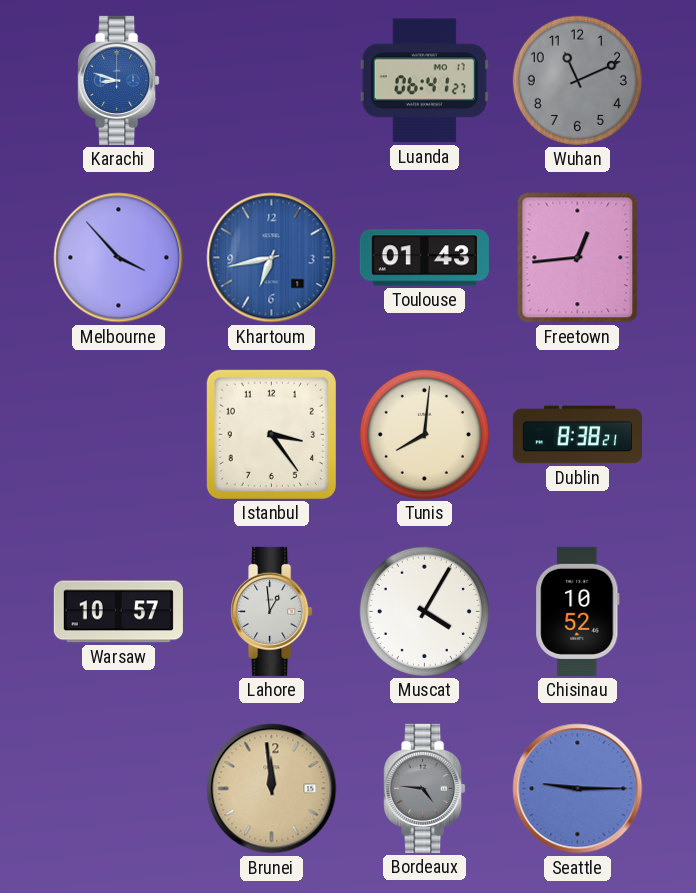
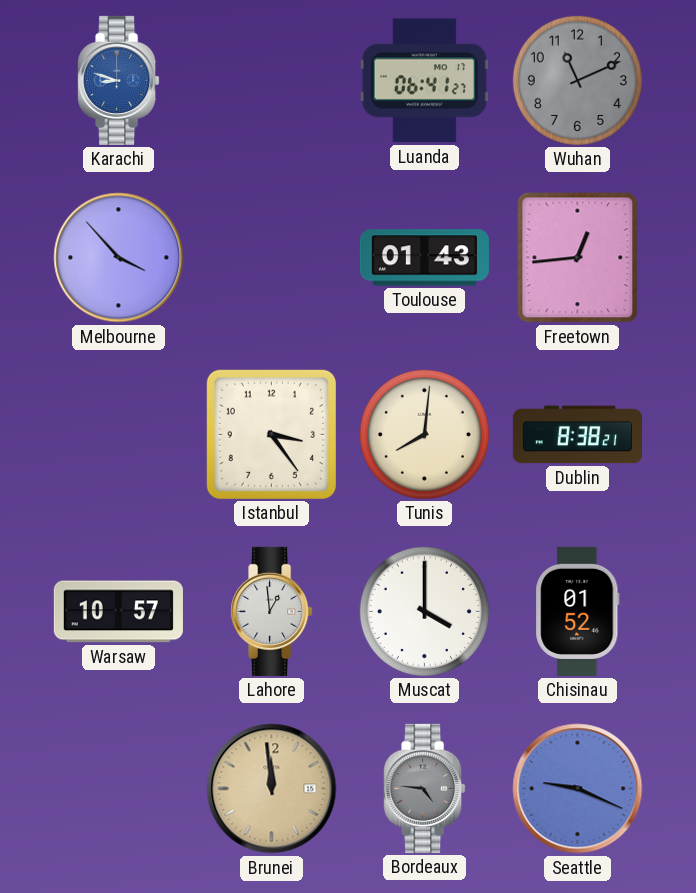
Khartoum: 6:43 -> none (272, 258)
Muscat: 4:05 -> 4:00 (424, 611)
Chisinau: 10:52 -> 01:52 (578, 611)
Seattle: 9:15 -> 9:19 (578, 789)
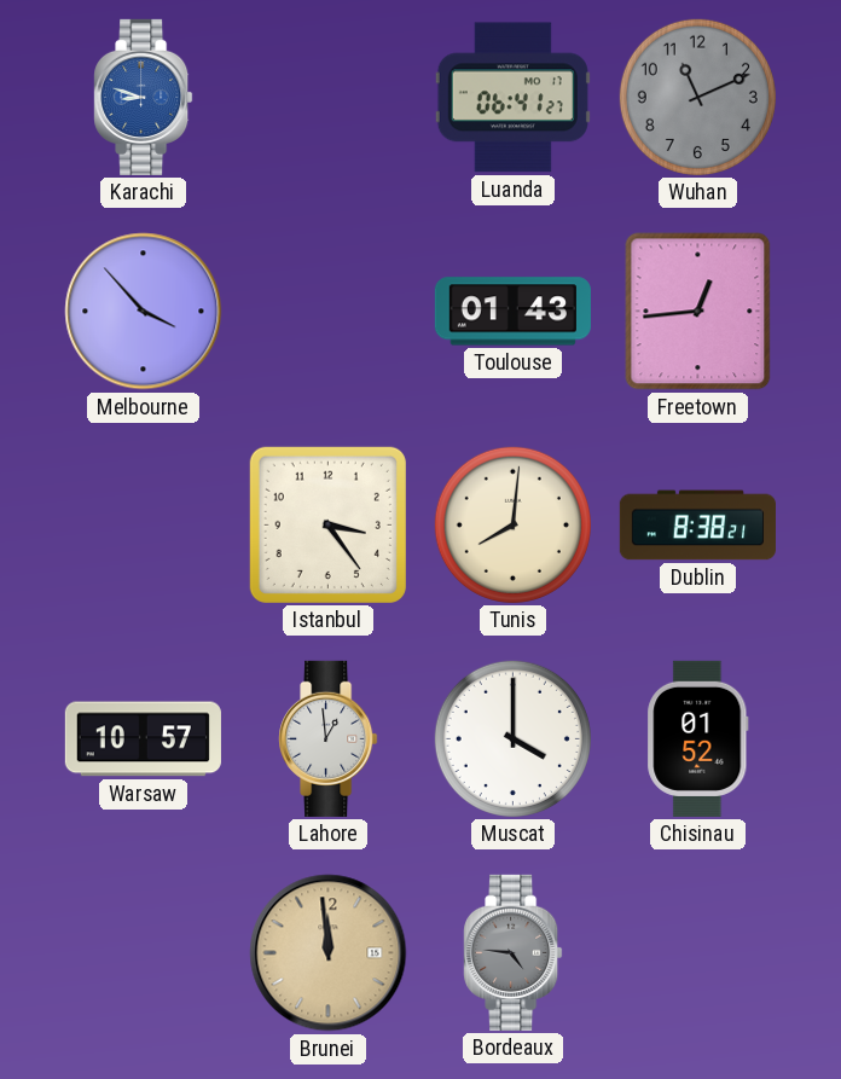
Seattle: 9:19 -> none (578, 789)
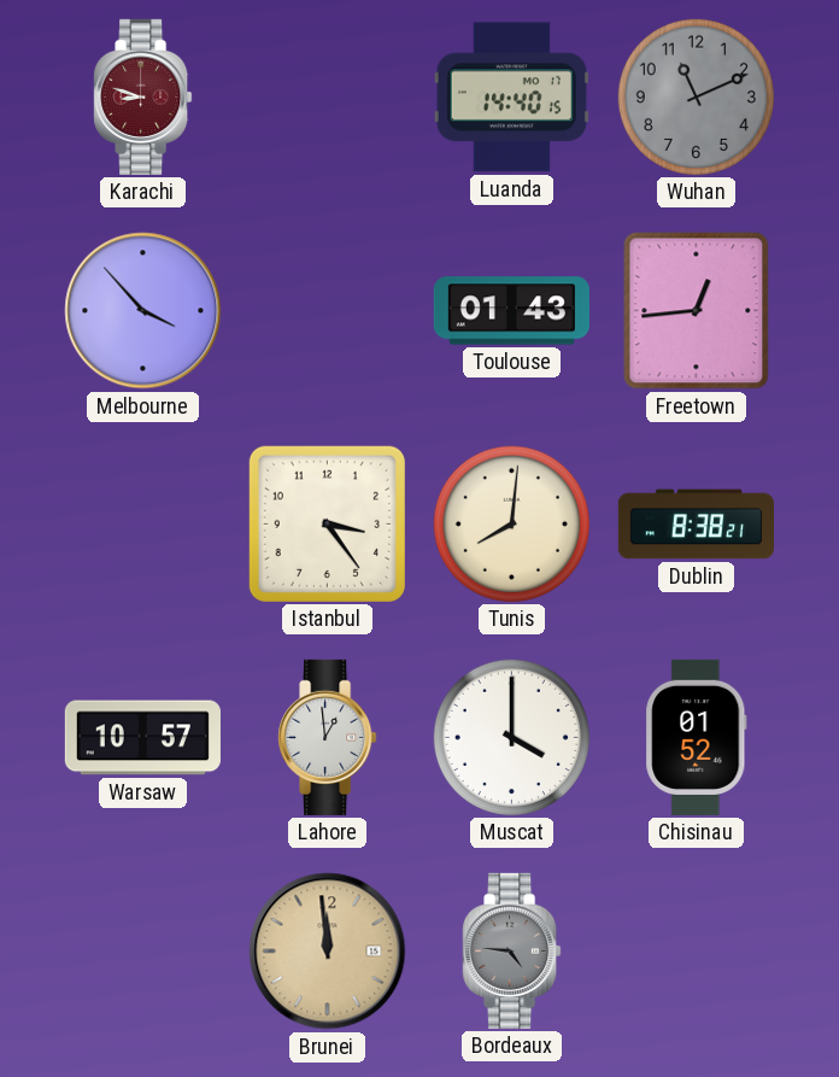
Karachi dial: blue -> burgundy (143, 96)
Luanda: 06:41 -> 14:40 (511, 98)
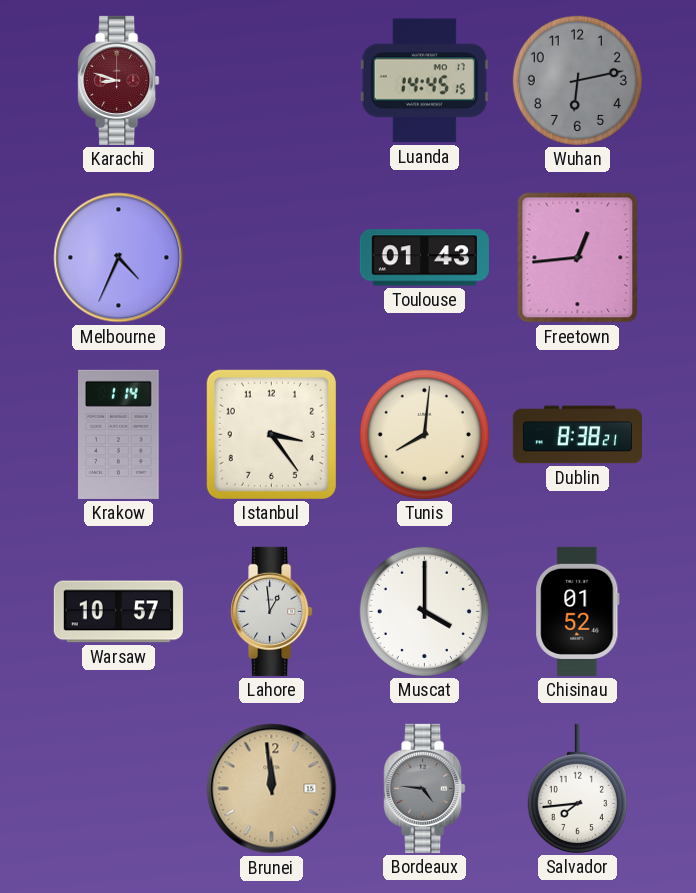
Luanda: 14:40 -> 14:45 (424, 81)
Wuhan: 11:11 -> 6:13 (577, 80)
Melbourne: 3:53 -> 4:34 (119, 258)
Krakow: none -> 1:14 (119, 434)
Salvador: none -> 7:44 (577, 788)
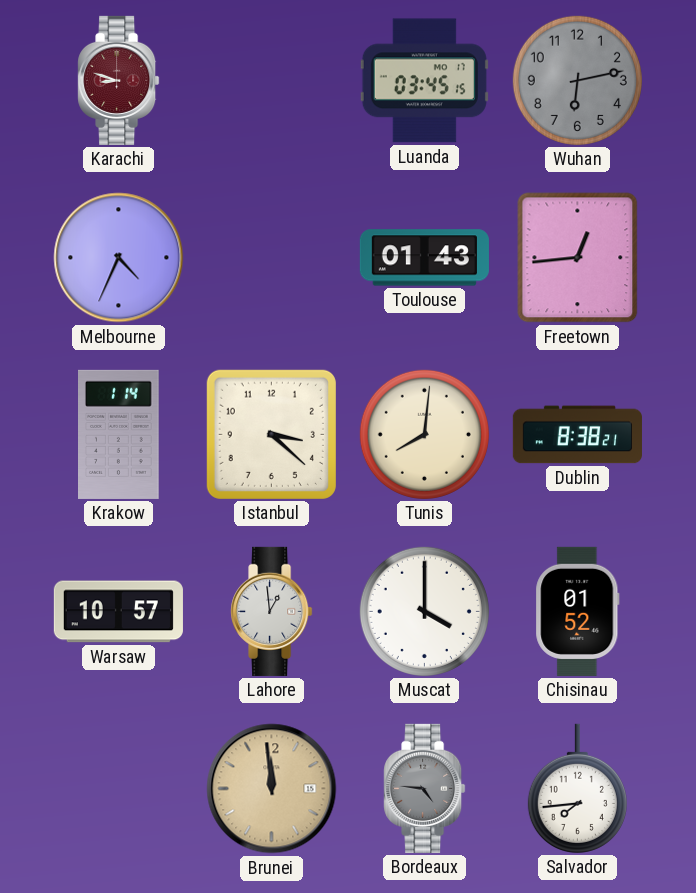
Luanda: 14:45 -> 03:45 (424, 81)
Istanbul: 3:24 -> 3:22 (271, 434)
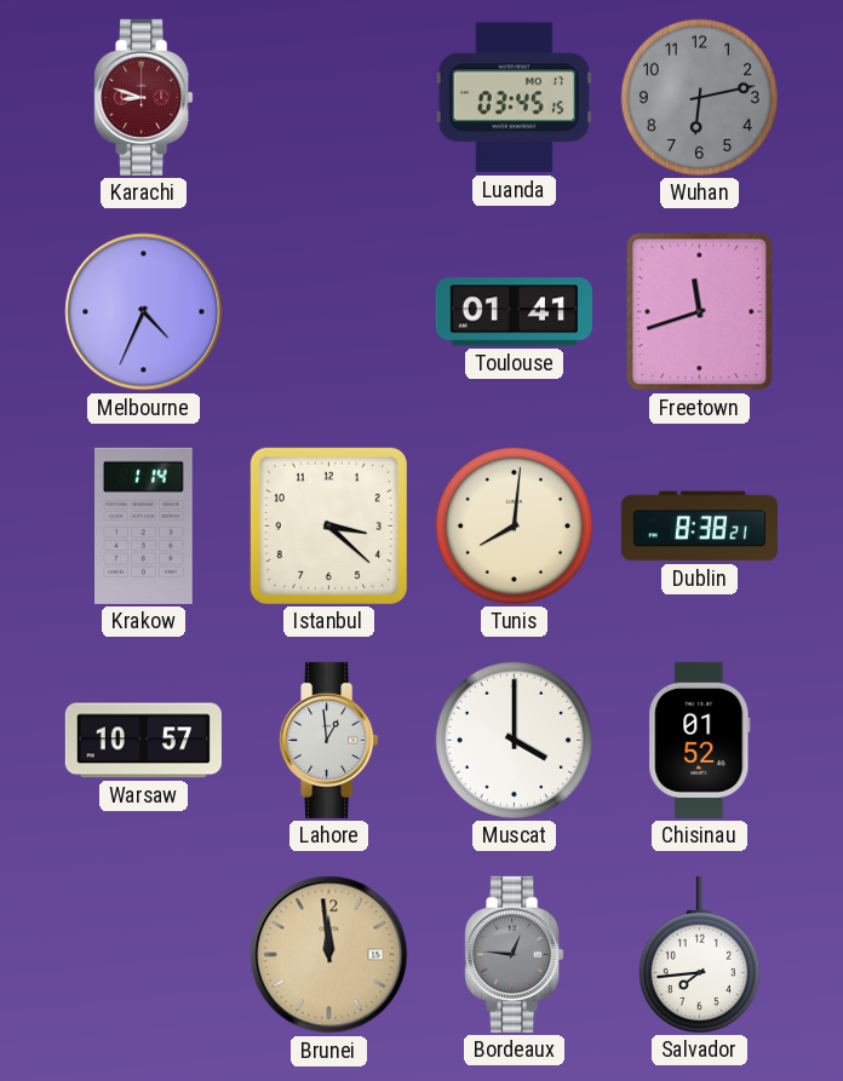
Toulouse: 01:43 -> 01:41 (514, 312)
Freetown: 12:44 -> 11:42 (700, 312)
Bordeaux: 4:46 -> 12:46 (515, 954)
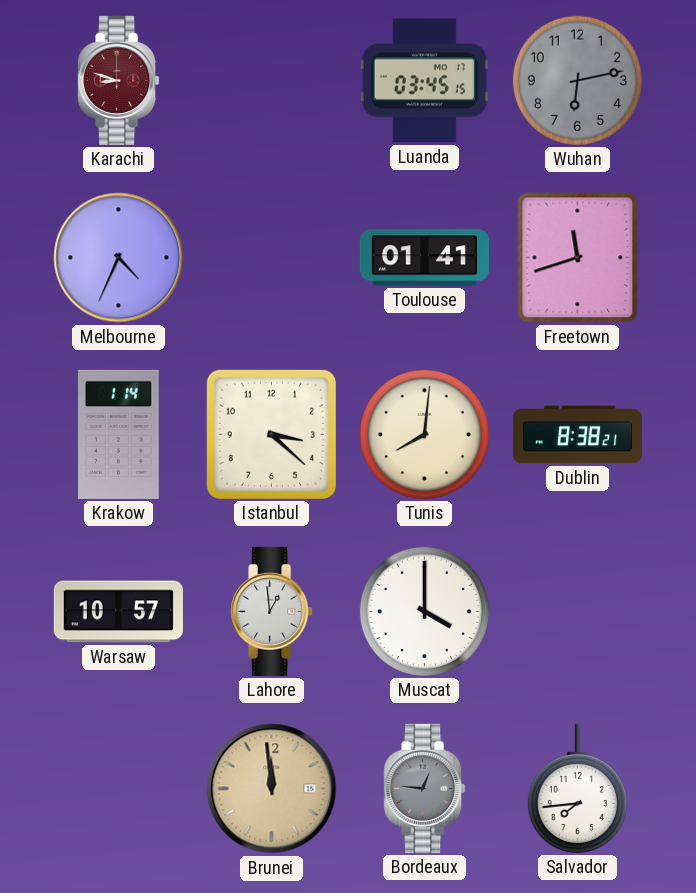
Chisinau: 01:52 -> none (700, 740)
